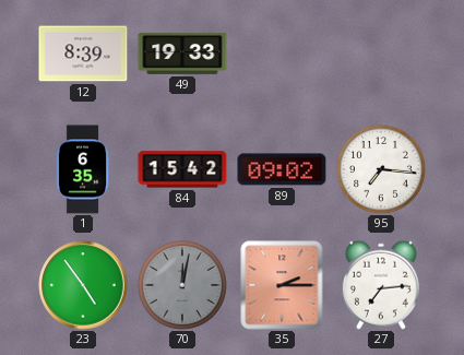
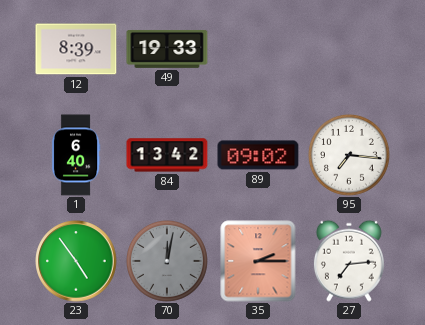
1: 6:35 -> 6:40 (76, 155)
84: 15:42 -> 13:42 (167, 155)
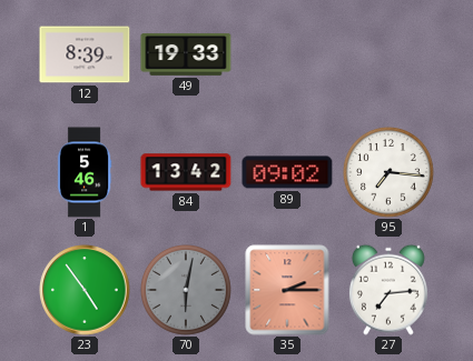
1: 6:40 -> 5:46 (85, 172)
70: 12:02 -> 6:02 (186, 290)
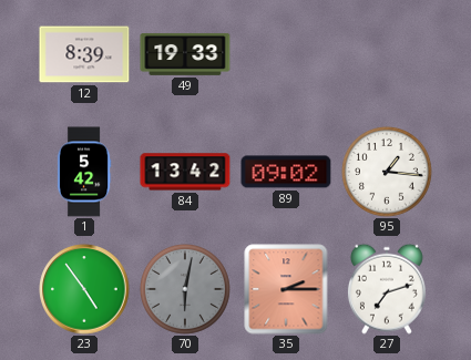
1: 5:46 -> 5:42 (84, 172)
95: 7:16 -> 1:16 (387, 172)
27: 7:14 -> 7:12 (387, 289)
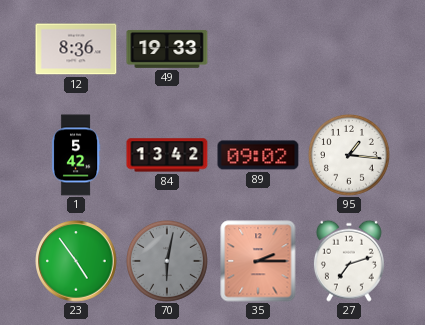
12: 8:39 -> 8:36 (76, 49)
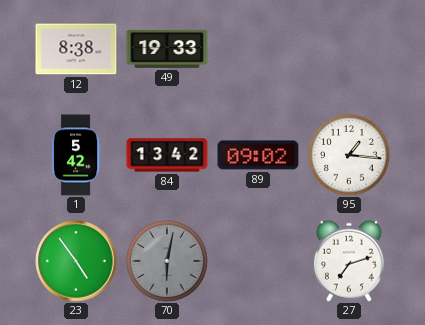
12: 8:36 -> 8:38 (76, 49)
35: 2:15 -> none (258, 261)
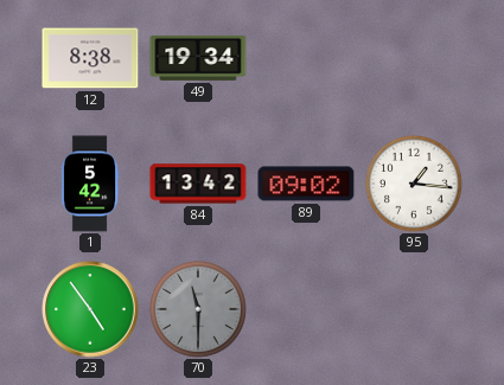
49: 19:33 -> 19:34 (198, 58)
70: 6:02 -> 11:30 (198, 309)
27: 7:12 -> none (349, 261)
